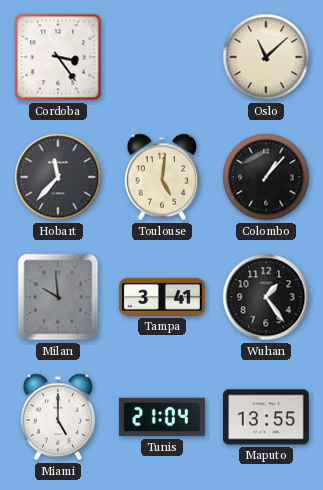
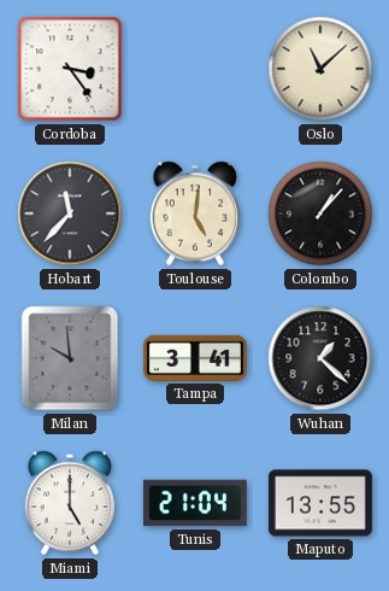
Wuhan: 1:24 -> 1:22 (320, 358)
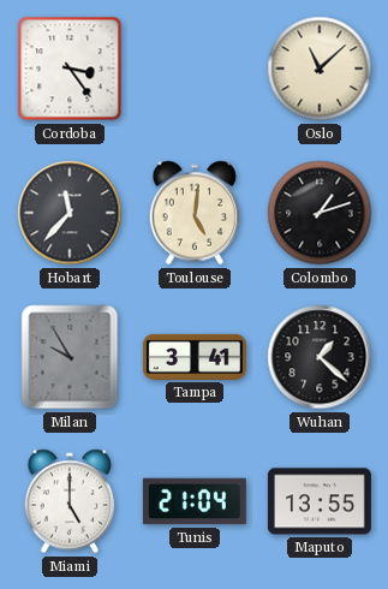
Colombo: 1:07 -> 1:12 (320, 213)
Milan: 9:59 -> 9:55 (70, 357)
